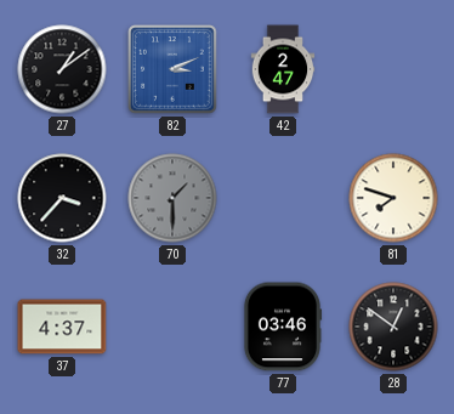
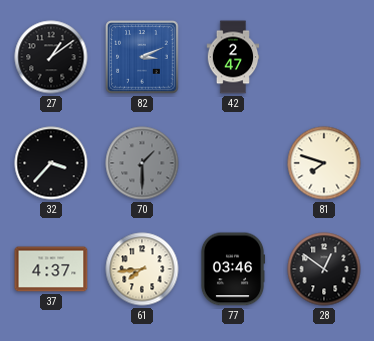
61: none -> 7:44 (142, 269)
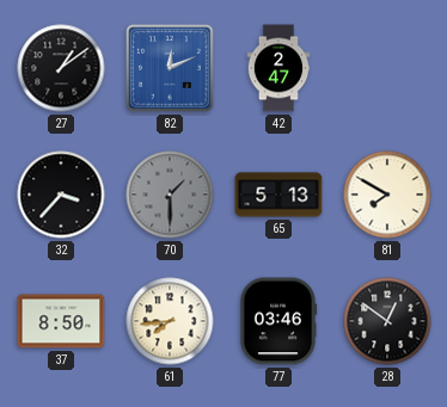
82: 3:11 -> 12:11 (170, 68)
65: none -> 5:13 (278, 195)
81: 7:48 -> 7:50 (387, 195)
37: 4:37 -> 8:50 (61, 321)
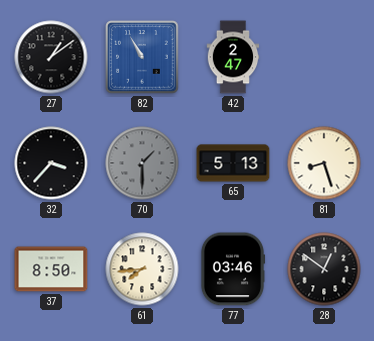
82: 12:11 -> 10:55 (142, 57)
81: 7:50 -> 8:27 (324, 163)
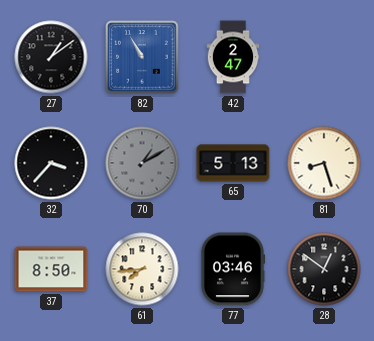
70: 1:30 -> 1:10 (142, 163)
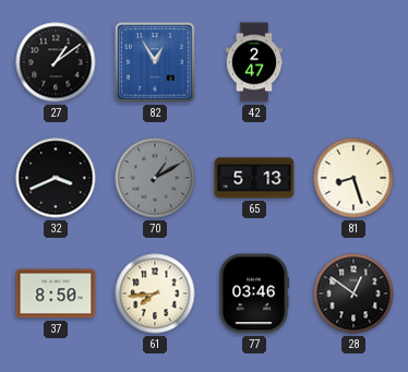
82: 10:55 -> 12:55 (155, 62)
32: 3:37 -> 3:41 (56, 178)
